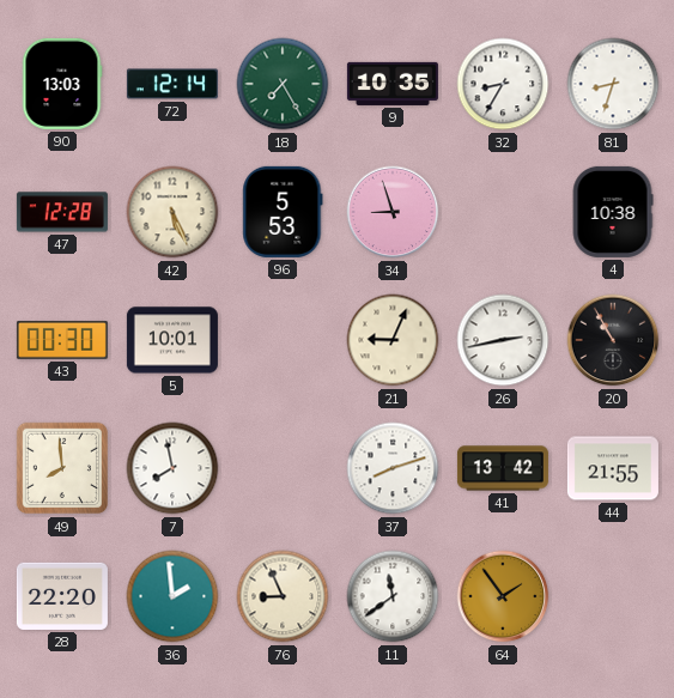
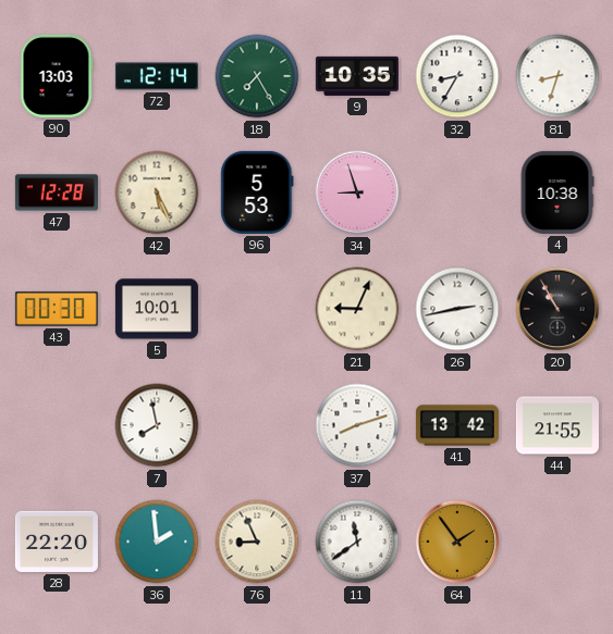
49: 7:59 -> none (62, 468)
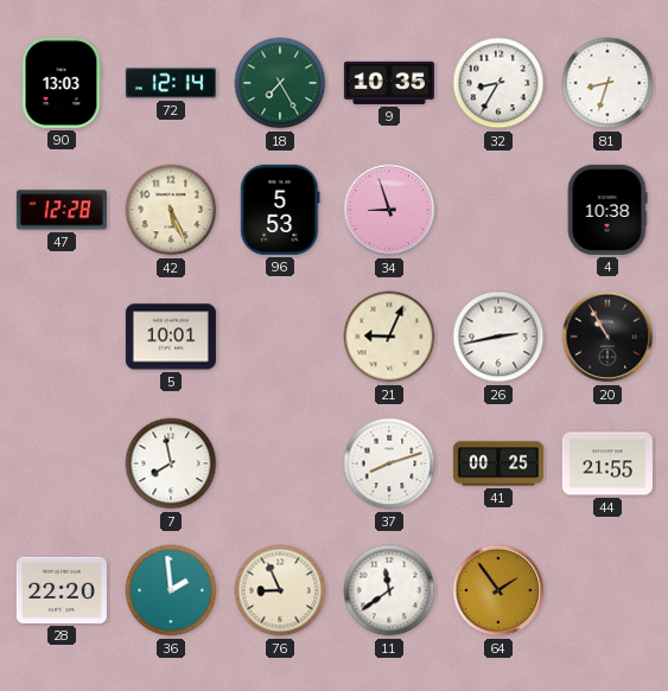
43: 00:30 -> none (57, 309)
41: 13:42 -> 00:25 (498, 463)
